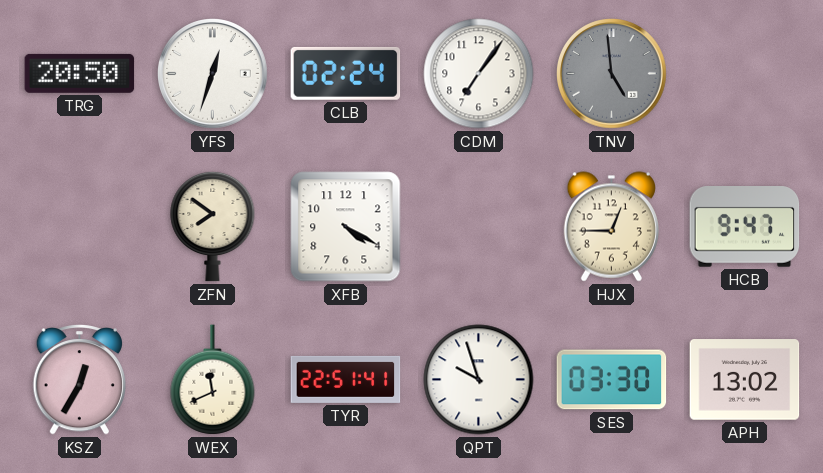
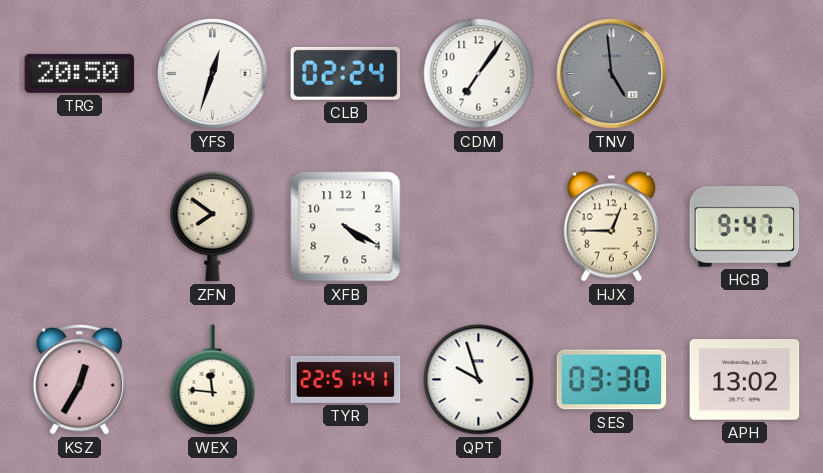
WEX: 11:41 -> 11:46 (213, 380)
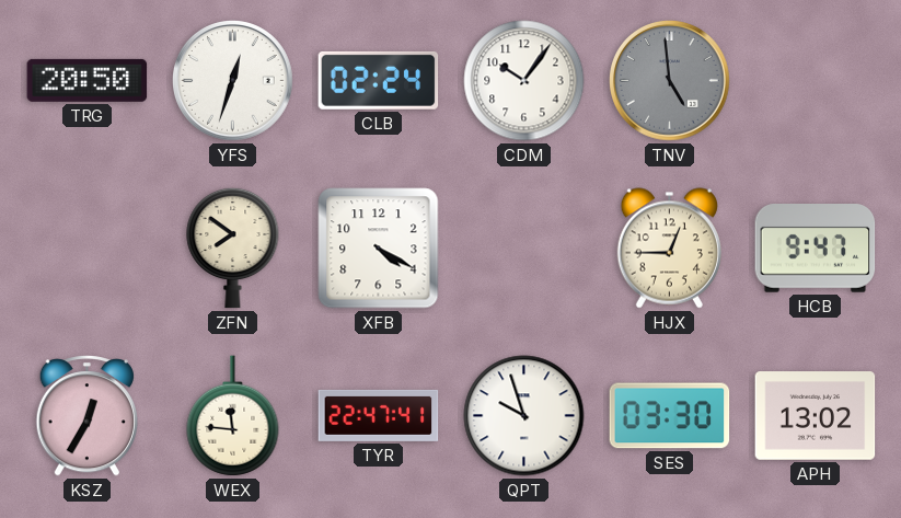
CDM: 7:06 -> 10:06 (524, 81)
TYR: 22:51 -> 22:47 (379, 415)
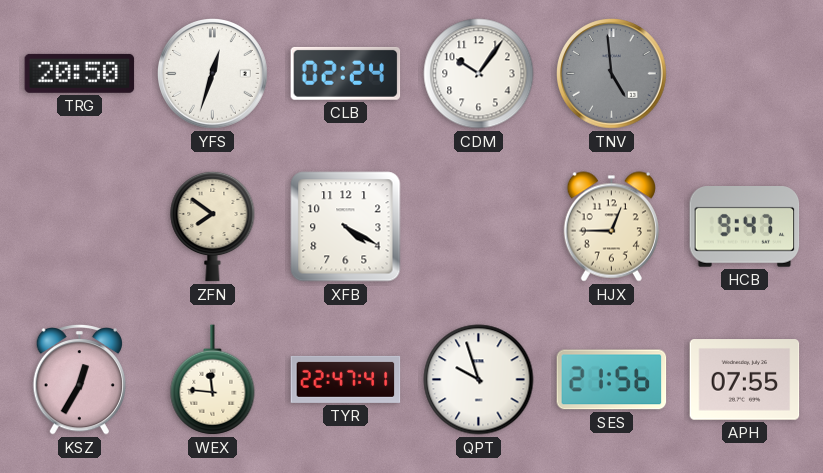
SES: 03:30 -> 21:56 (612, 380)
APH: 13:02 -> 07:55 (745, 380)
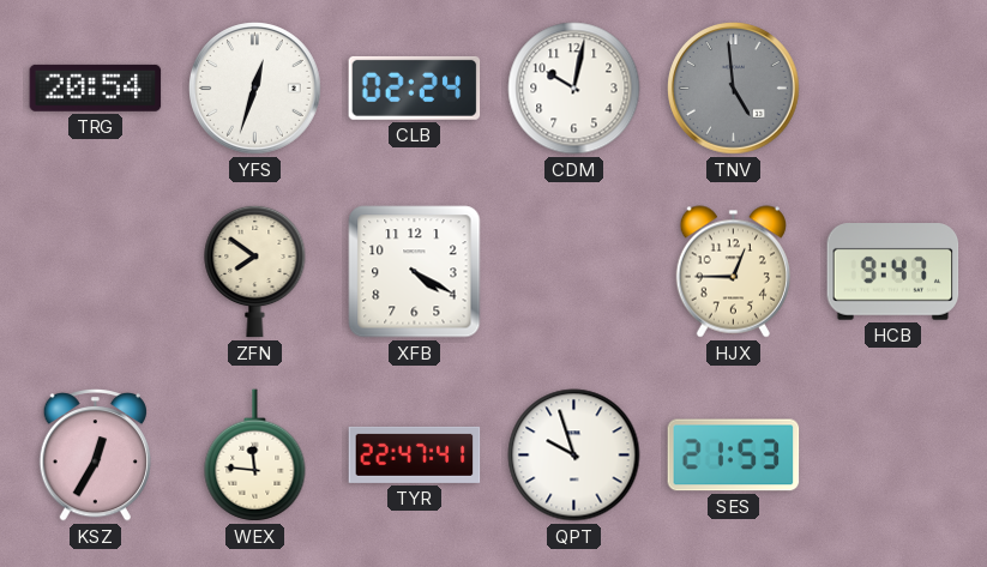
TRG: 20:50 -> 20:54 (96, 88)
CDM: 10:06 -> 10:02 (574, 89)
SES: 21:56 -> 21:53 (734, 456)
APH: 07:55 -> none (745, 380)
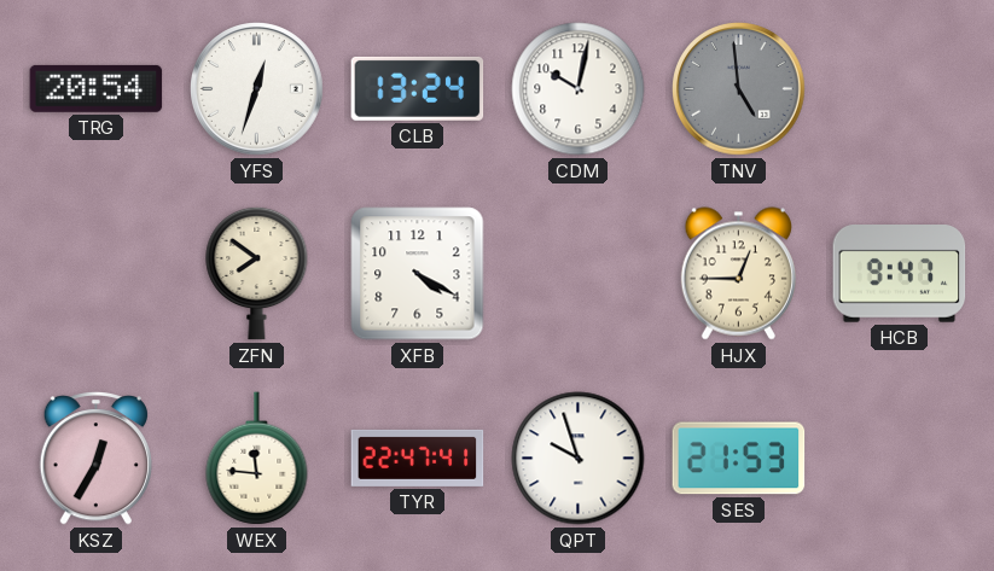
CLB: 02:24 -> 13:24 (418, 88)
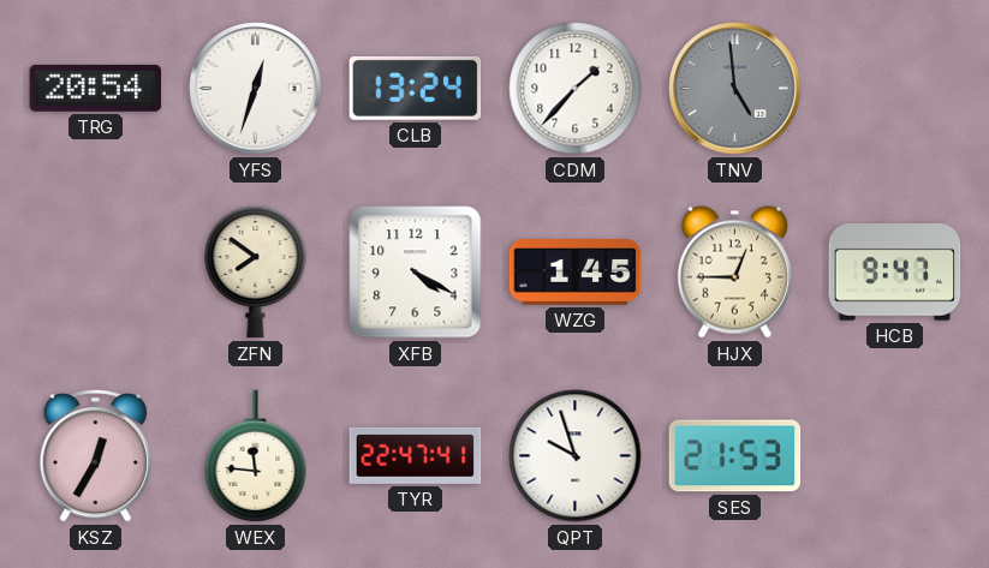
CDM: 10:02 -> 1:37 (576, 89)
WZG: none -> 1:45 (576, 273)
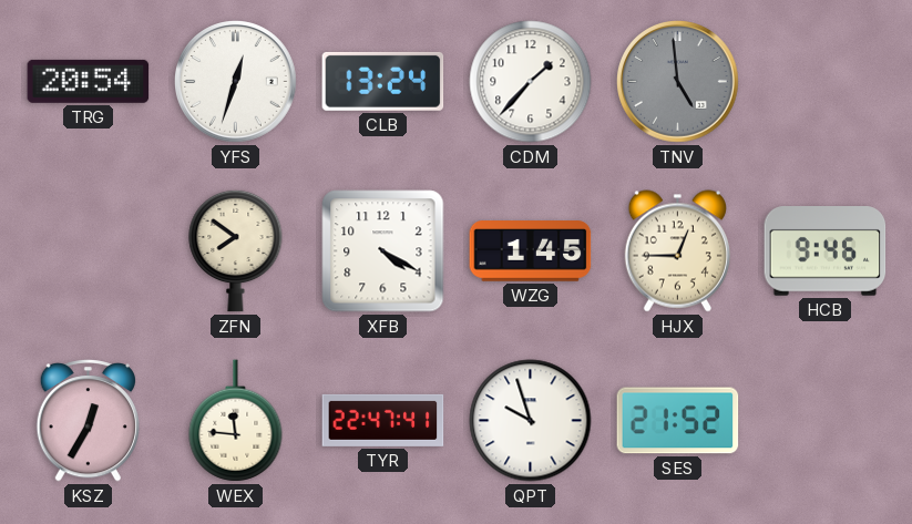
HCB: 9:47 -> 9:46 (826, 251)
SES: 21:53 -> 21:52 (678, 421)
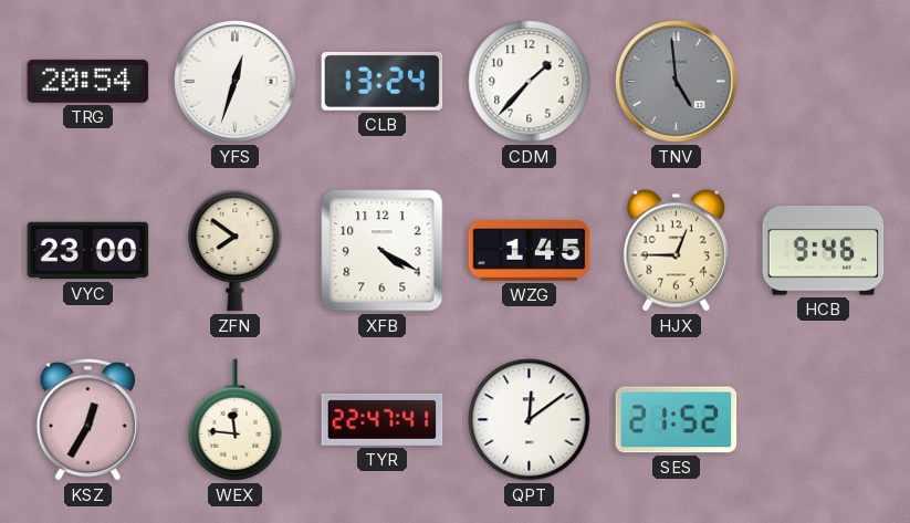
VYC: none -> 23:00 (88, 251)
QPT: 9:57 -> 12:09 (530, 420)
